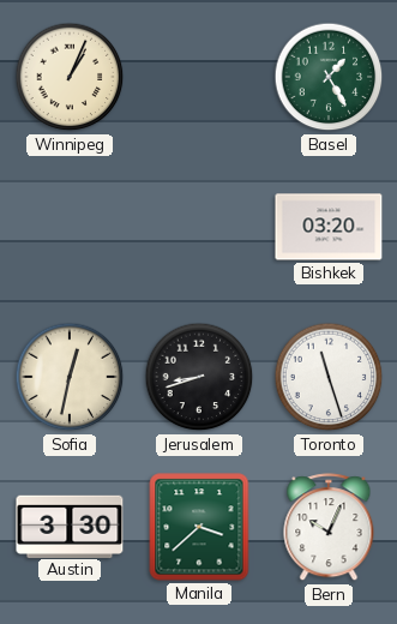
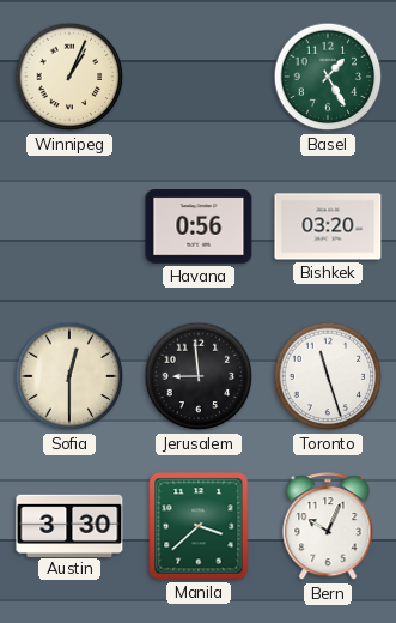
Havana: none -> 0:56 (199, 226)
Sofia: 12:32 -> 12:30 (69, 376)
Jerusalem: 8:42 -> 8:59 (199, 376)
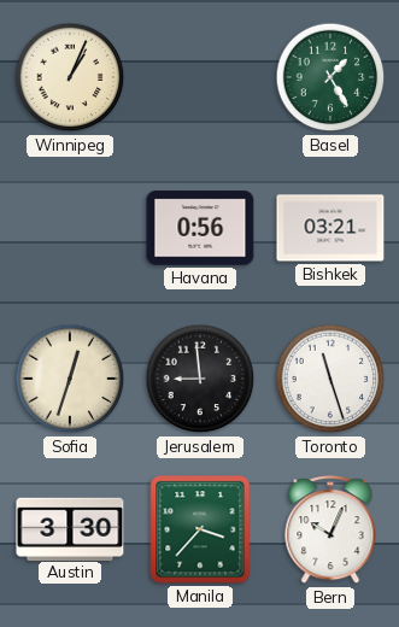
Bishkek: 03:20 -> 03:21 (330, 228)
Sofia: 12:30 -> 12:33 (70, 379)
Manila: 3:38 -> 3:37 (200, 529)
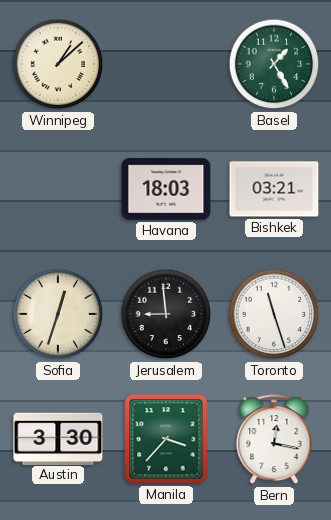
Winnipeg: 1:04 -> 1:08 (58, 64)
Havana: 0:56 -> 18:03 (166, 189)
Bern: 10:04 -> 12:17 (274, 440)
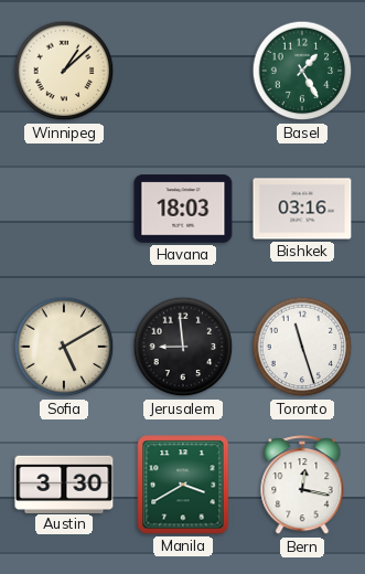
Bishkek: 03:21 -> 03:16 (302, 209)
Sofia: 12:33 -> 5:10 (64, 347)
Manila: 3:37 -> 3:40 (183, 485)
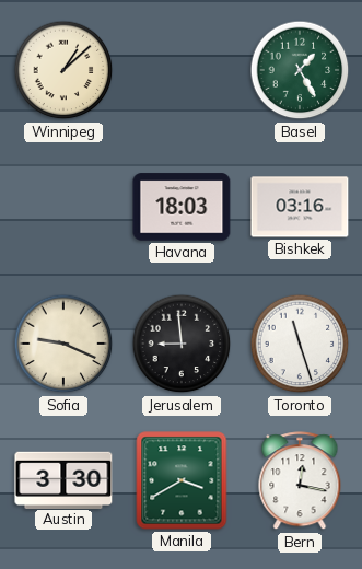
Sofia: 5:10 -> 9:19 (63, 344)
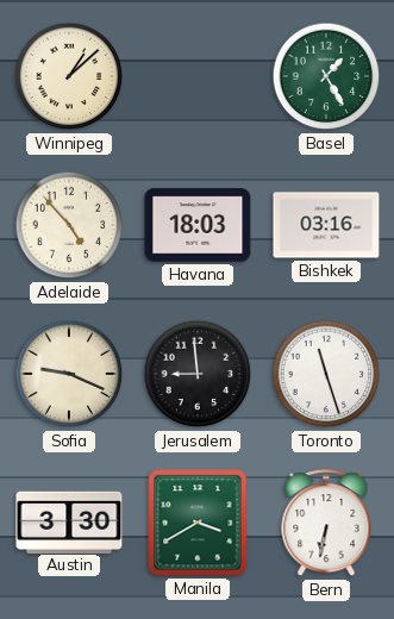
Adelaide: none -> 4:53 (69, 225)
Bern: 12:17 -> 6:32 (326, 524)
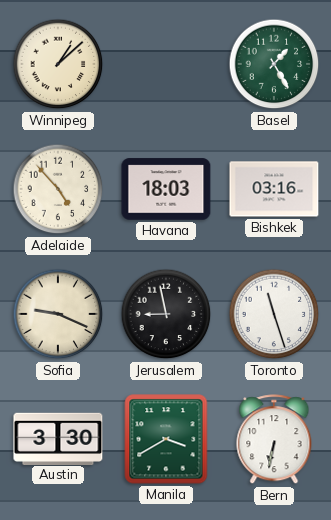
Jerusalem: 8:59 -> 8:58 (166, 314)
